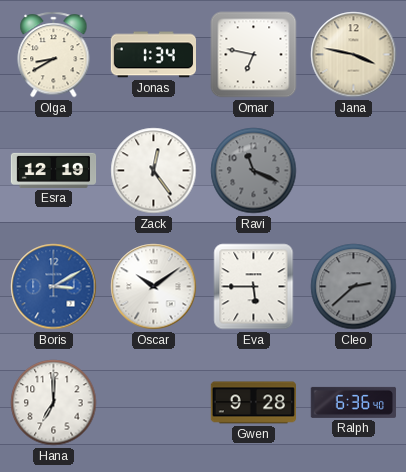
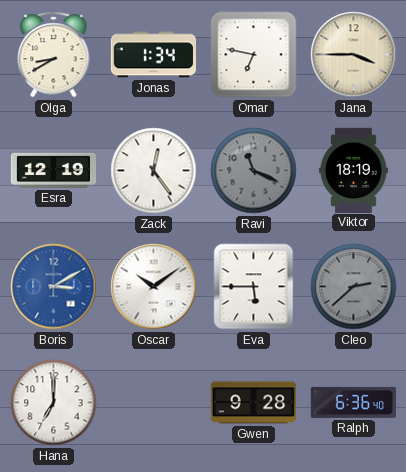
Jana: 3:47 -> 3:45 (354, 55)
Viktor: none -> 18:19 (354, 170)
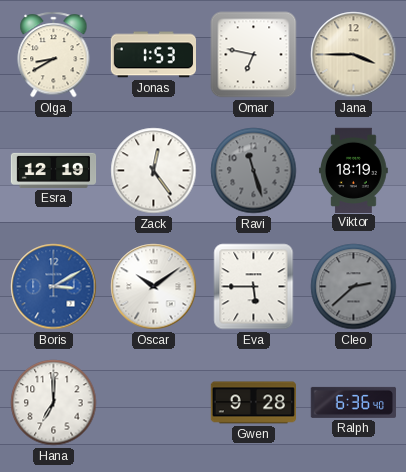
Jonas: 1:34 -> 1:53 (153, 55)
Ravi: 11:19 -> 11:27 (254, 171)
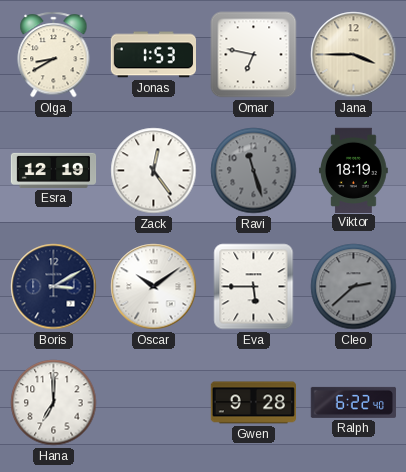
Boris dial: blue -> navy (54, 287)
Ralph: 6:36 -> 6:22 (353, 402)
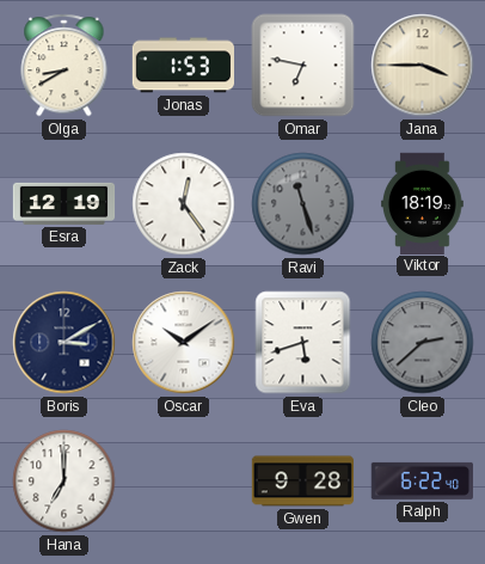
Eva: 5:45 -> 5:42 (303, 343)
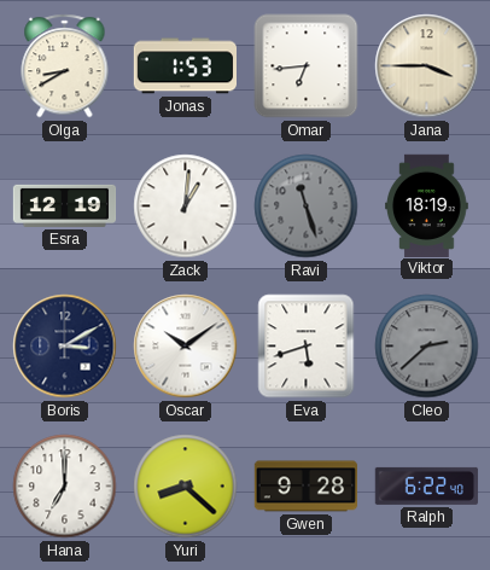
Omar: 6:47 -> 6:44 (307, 66)
Zack: 12:24 -> 1:01 (186, 207)
Yuri: none -> 8:22 (186, 487)
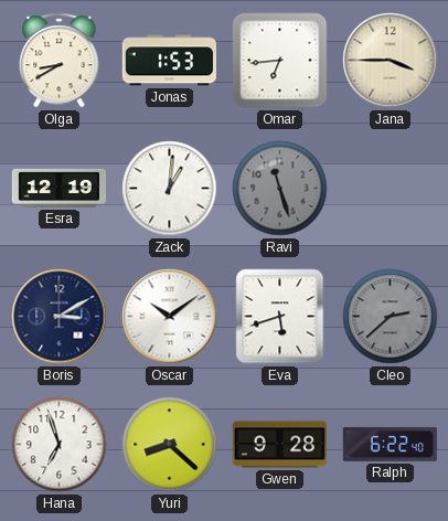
Viktor: 18:19 -> none (427, 205)
Hana: 7:00 -> 6:57 (60, 445)
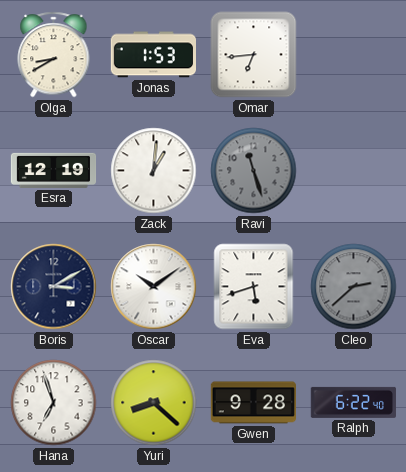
Jana: 3:45 -> none (391, 61)
